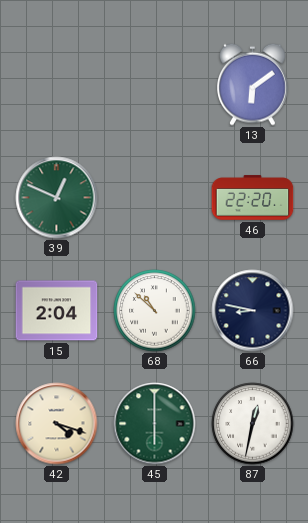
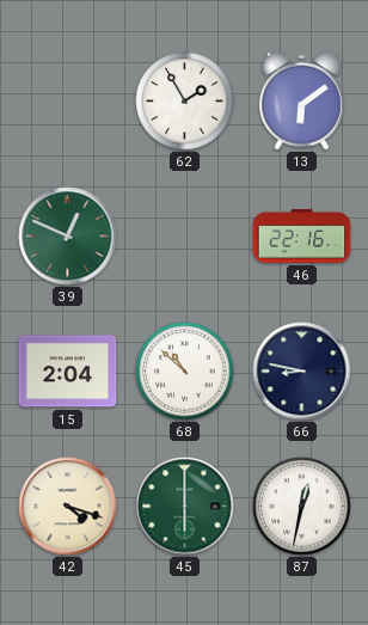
62: none -> 1:55 (185, 102)
46: 22:20 -> 22:16 (302, 237)
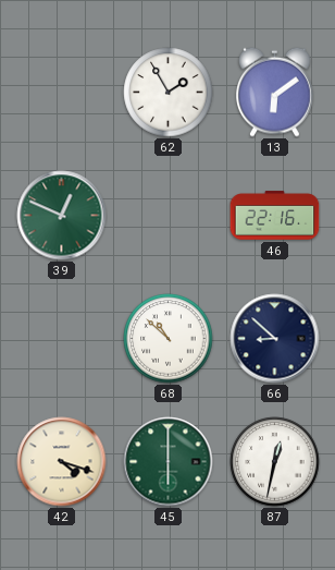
15: 2:04 -> none (68, 372)
66: 8:47 -> 8:52 (275, 339)
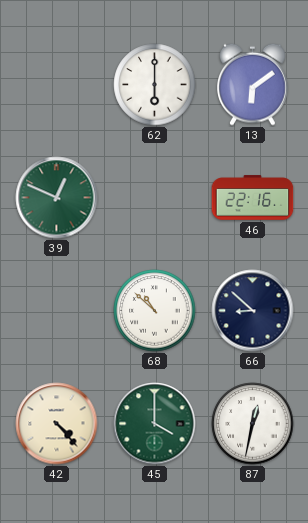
62: 1:55 -> 6:00 (155, 85)
42: 4:18 -> 4:23 (57, 424)
45: 6:00 -> 4:00 (155, 424)
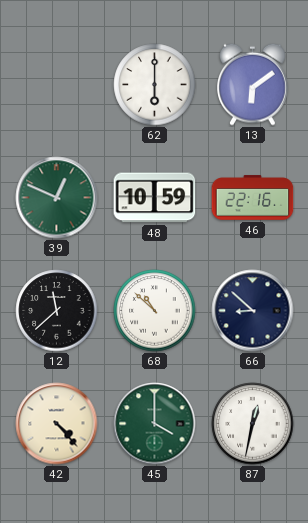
48: none -> 10:59 (155, 198)
12: none -> 11:38 (57, 311)
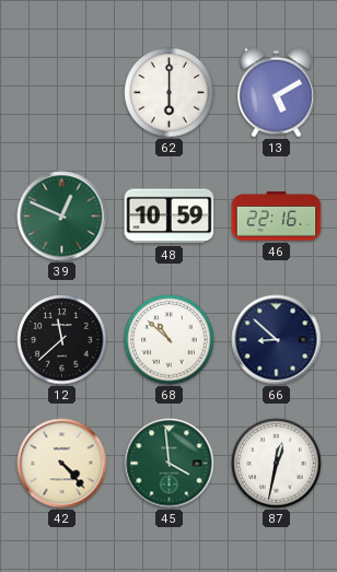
13: 6:09 -> 5:10 (277, 92)
45: 4:00 -> 3:59 (170, 464)
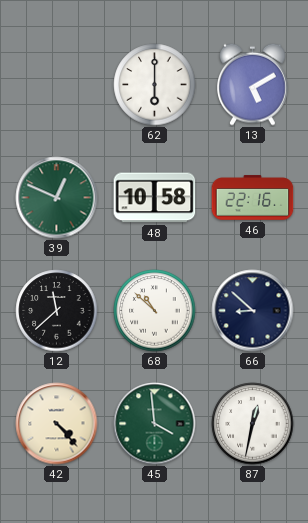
48: 10:59 -> 10:58 (155, 198)
